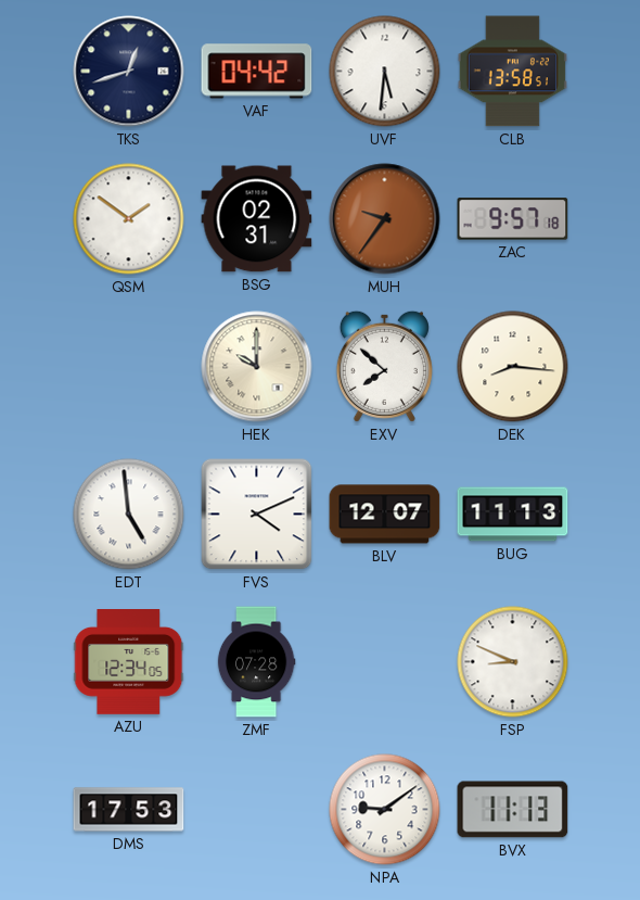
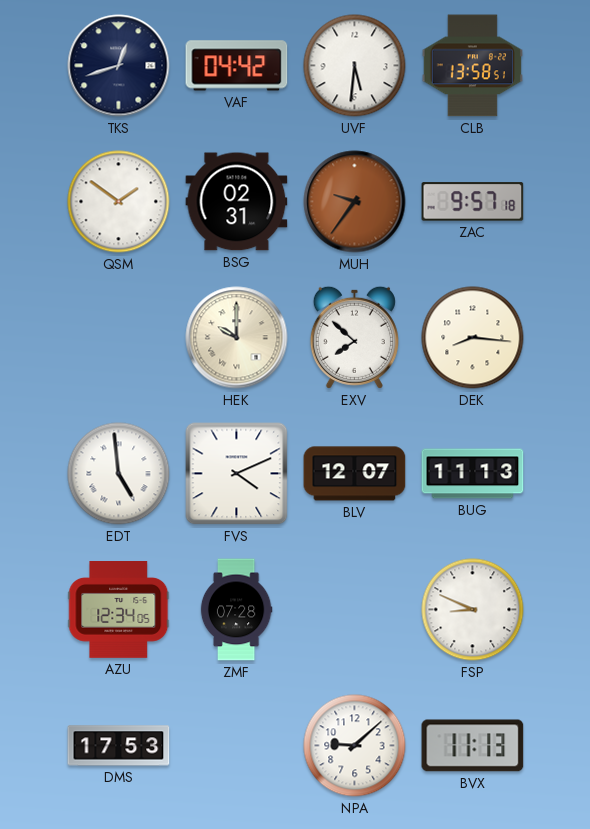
NPA: 9:09 -> 9:08 (355, 746)
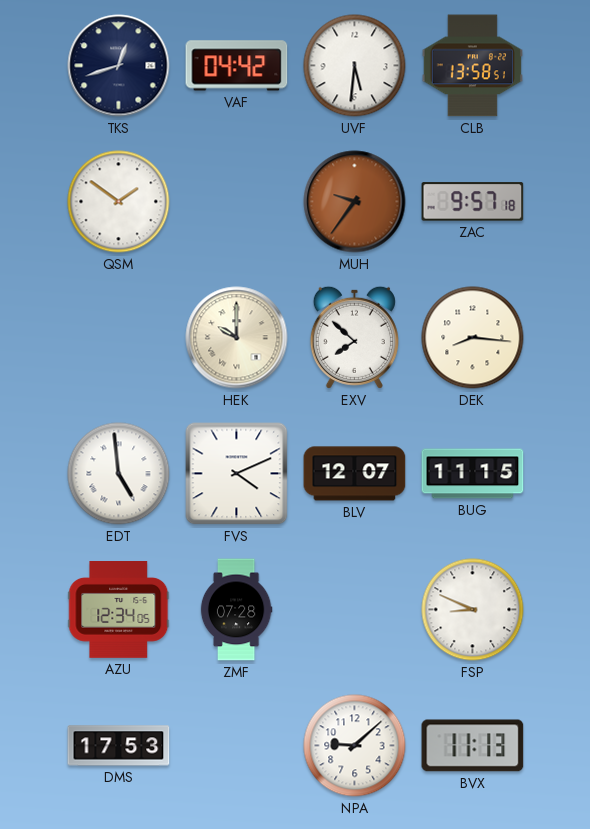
BSG: 02:31 -> none (237, 202)
BUG: 11:13 -> 11:15 (473, 474)
